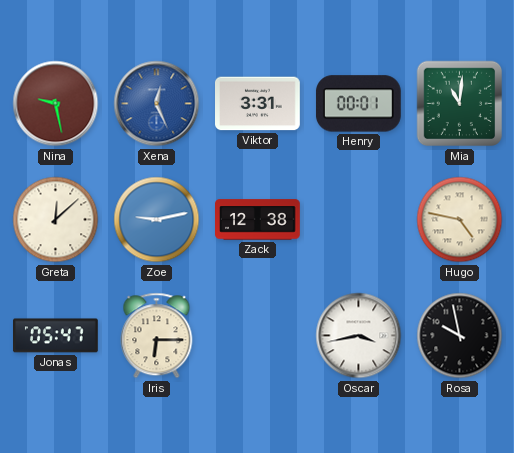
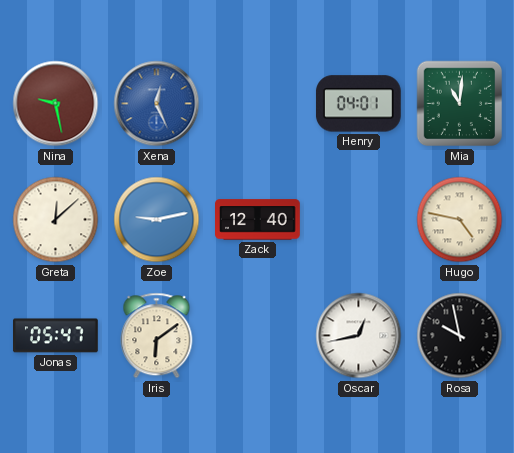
Viktor: 3:31 -> none (258, 104)
Henry: 00:01 -> 04:01 (358, 104)
Zack: 12:38 -> 12:40 (258, 220)
Iris: 6:15 -> 6:09 (157, 336)
Oscar: 3:43 -> 12:43 (359, 336)
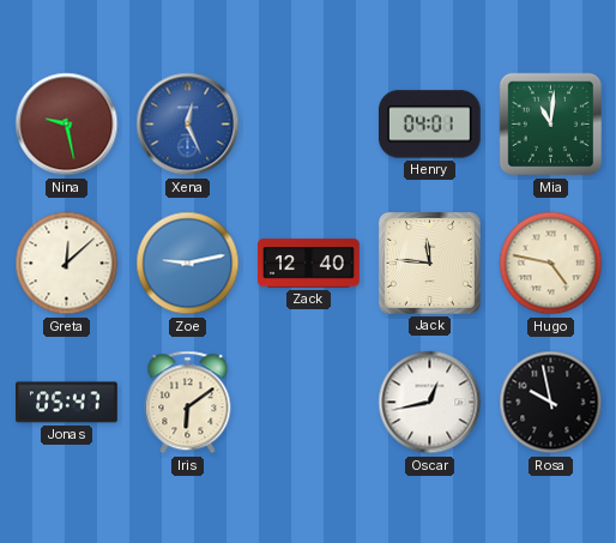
Jack: none -> 11:46 (429, 263)
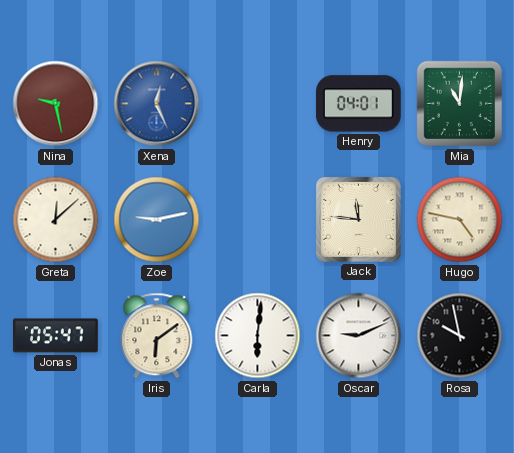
Zack: 12:40 -> none (309, 264)
Carla: none -> 6:01 (258, 336)
Oscar: 12:43 -> 9:11 (359, 336)
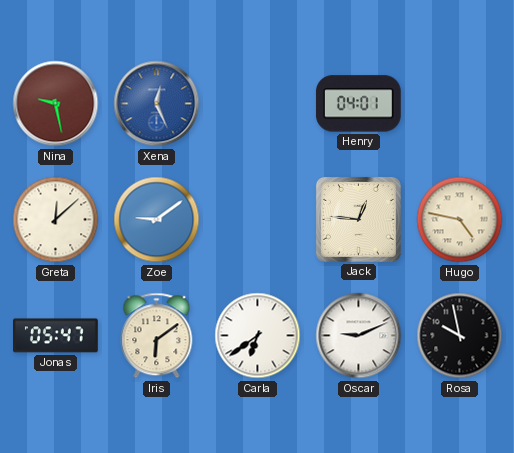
Mia: 11:01 -> none (460, 104)
Zoe: 9:13 -> 9:09 (157, 220)
Jack: 11:46 -> 12:46 (358, 219)
Carla: 6:01 -> 6:39 (258, 336)
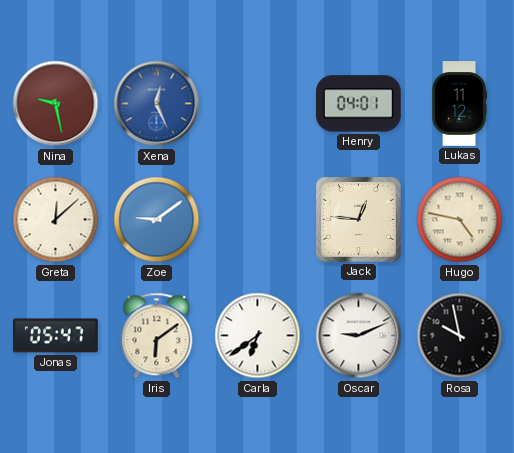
Lukas: none -> 11:12 (460, 104)
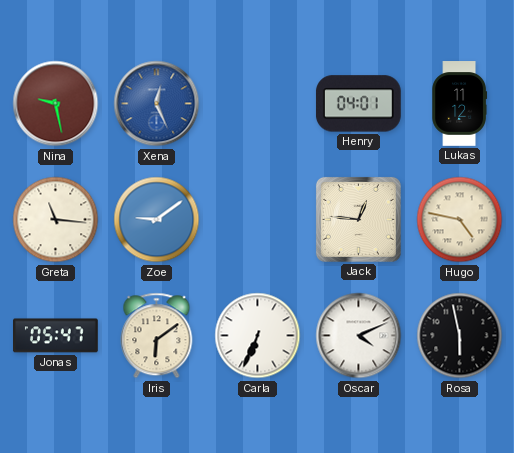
Greta: 12:08 -> 11:16 (56, 220)
Carla: 6:39 -> 6:34 (258, 336)
Oscar: 9:11 -> 4:11 (359, 336)
Rosa: 9:58 -> 5:58 (460, 336)
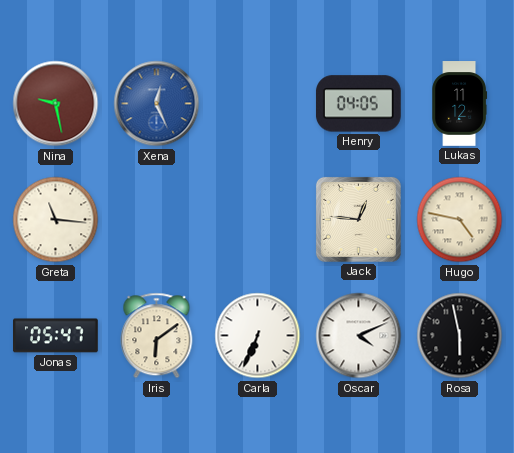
Henry: 04:01 -> 04:05 (358, 104)
Zoe: 9:09 -> none (157, 220)
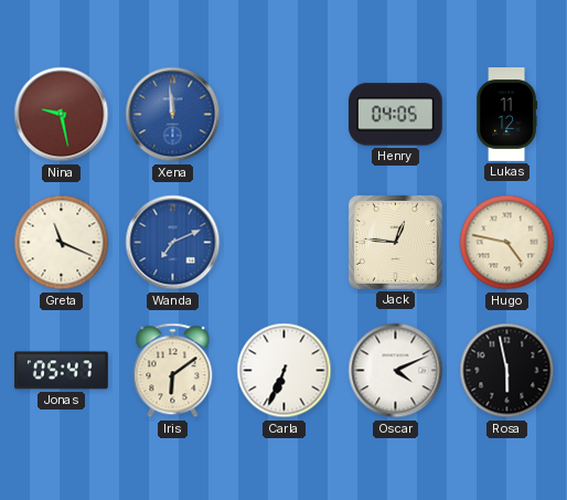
Xena: 12:26 -> 11:59 (173, 115)
Greta: 11:16 -> 11:19 (62, 243)
Wanda: none -> 7:11 (173, 243)
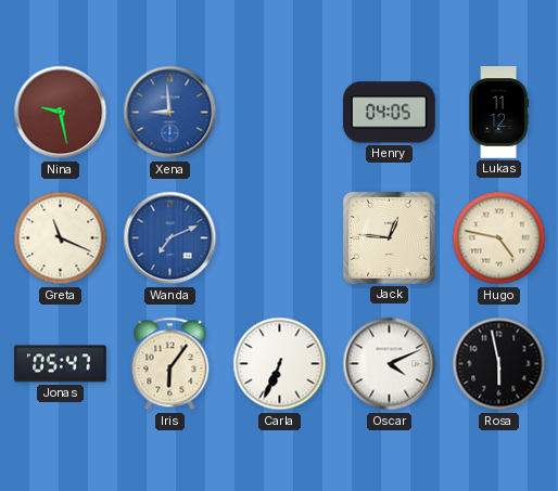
Xena: 11:59 -> 8:59 (170, 113)
Iris: 6:09 -> 6:06 (170, 364)
